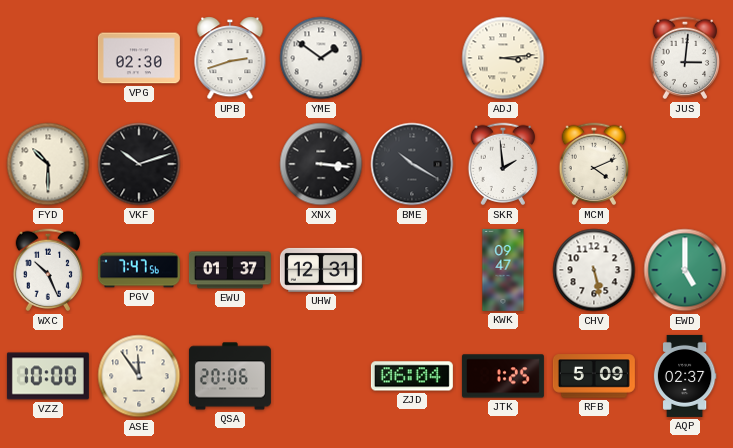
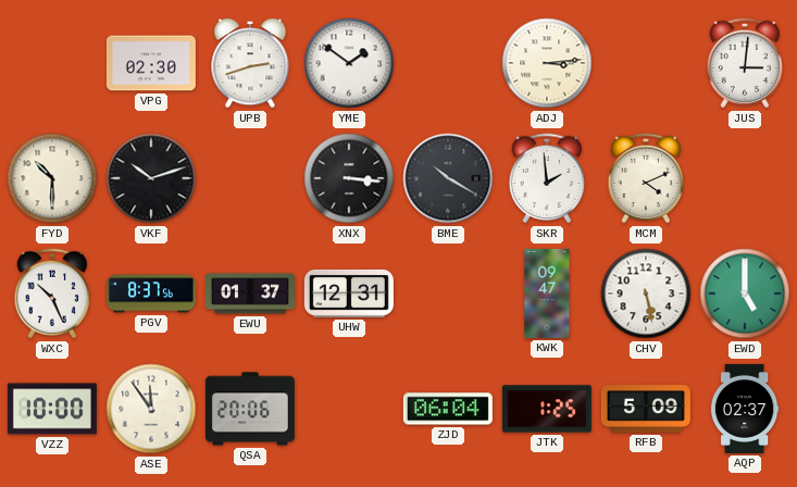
PGV: 7:47 -> 8:37 (151, 294)
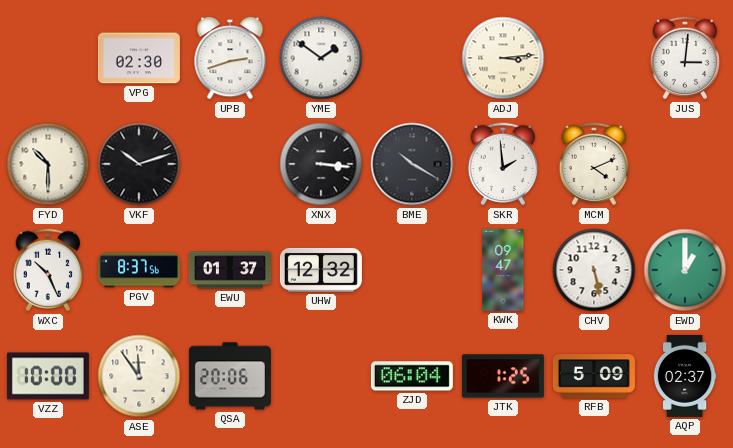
UHW: 12:31 -> 12:32 (321, 270)
EWD: 5:00 -> 1:00 (685, 270)
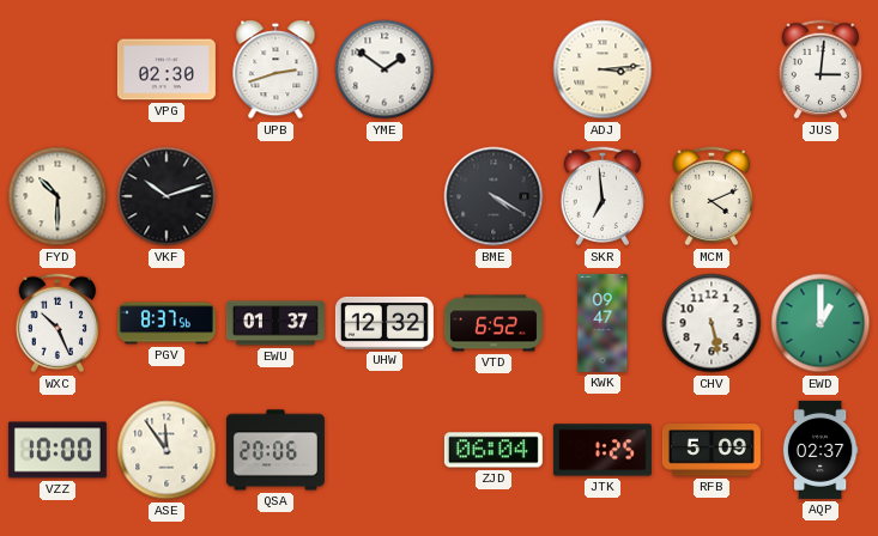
XNX: 3:16 -> none (321, 164)
BME: 10:20 -> 4:20 (494, 196)
SKR: 1:59 -> 6:59 (603, 196)
VTD: none -> 6:52 (494, 323)
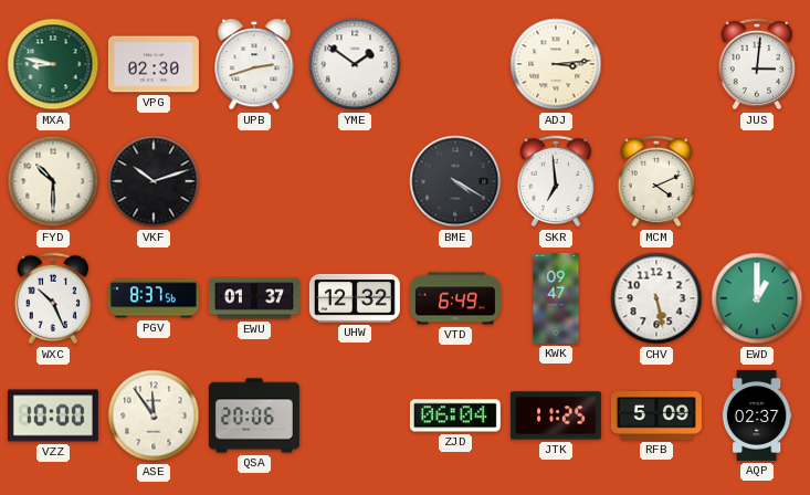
MXA: none -> 8:47 (53, 64)
VTD: 6:52 -> 6:49 (455, 298)
JTK: 1:25 -> 11:25 (556, 415)
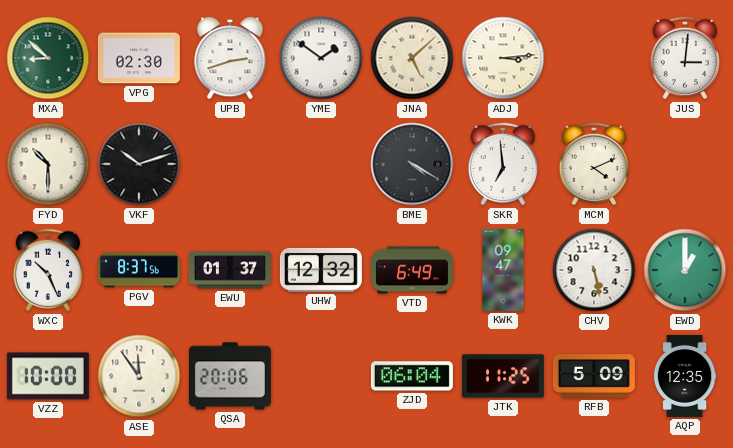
MXA: 8:47 -> 8:52 (48, 58)
JNA: none -> 5:08 (412, 58)
AQP: 02:37 -> 12:35 (685, 376)
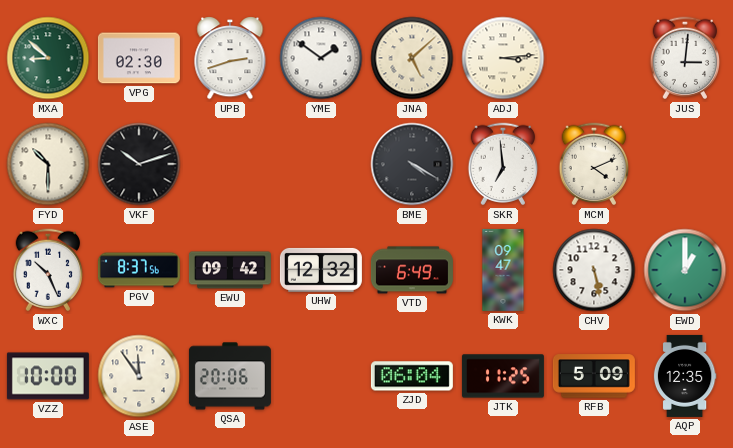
EWU: 01:37 -> 09:42 (230, 270)
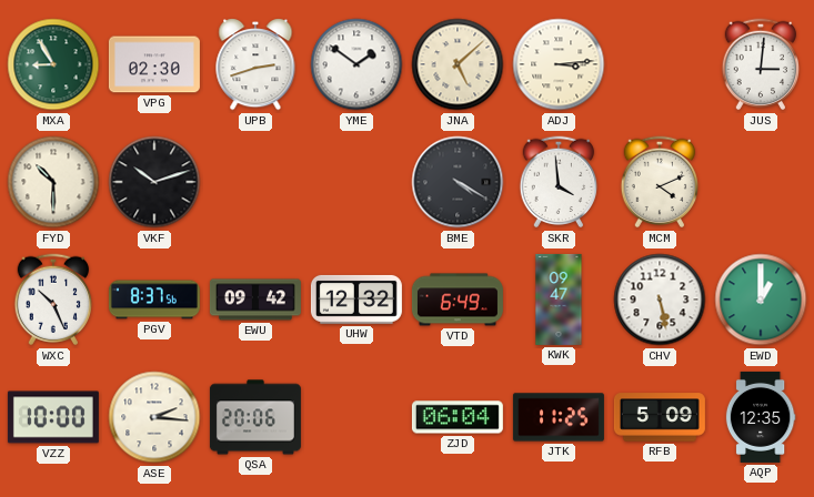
MXA: 8:52 -> 8:55 (53, 64)
SKR: 6:59 -> 3:59 (559, 182)
ASE: 11:54 -> 2:16 (154, 417)
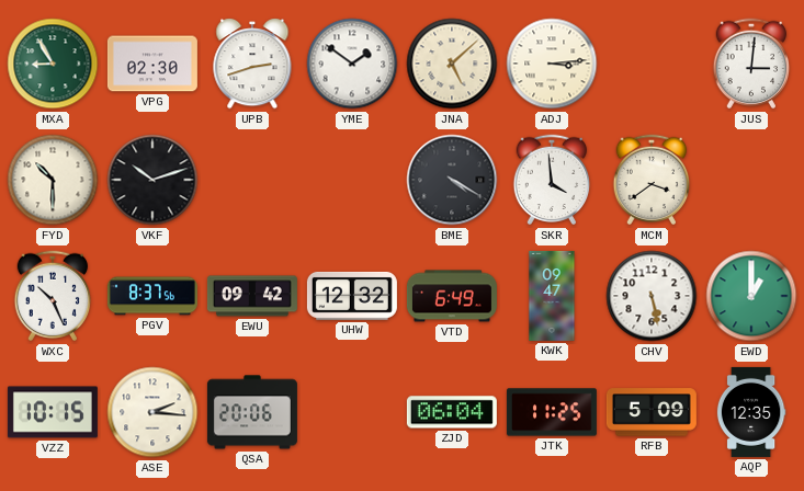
MCM: 4:11 -> 3:39 (652, 180)
VZZ: 10:00 -> 10:15 (53, 412)
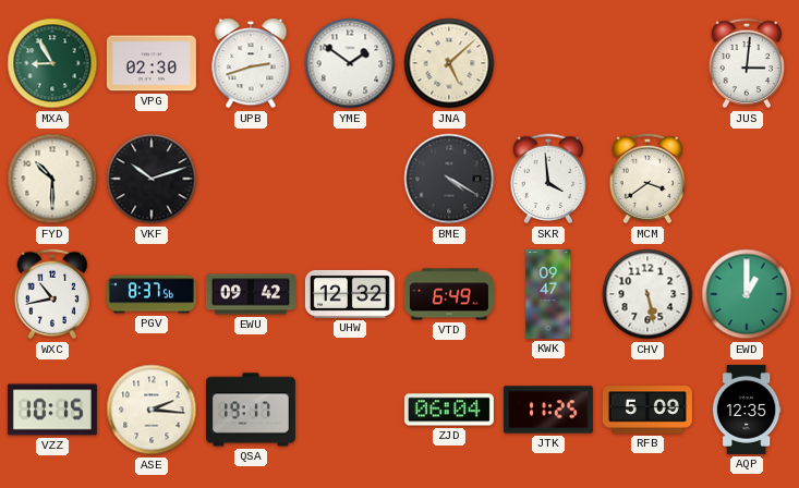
ADJ: 3:14 -> none (552, 64)
WXC: 10:26 -> 10:43 (52, 294)
QSA: 20:06 -> 19:17 (251, 410)
